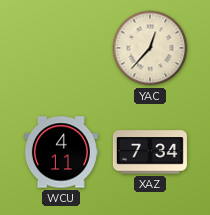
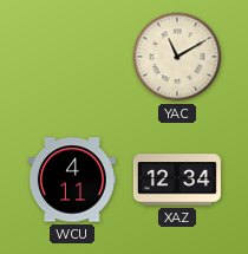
YAC: 12:37 -> 11:10 (177, 57)
XAZ: 7:34 -> 12:34 (177, 180)
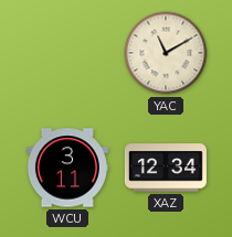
WCU: 4:11 -> 3:11 (67, 168)
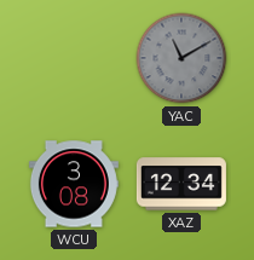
YAC dial: cream -> grey (181, 58)
WCU: 3:11 -> 3:08 (74, 184)
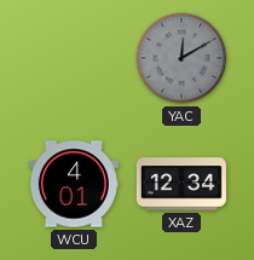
YAC: 11:10 -> 12:10 (181, 58)
WCU: 3:08 -> 4:01 (74, 184)
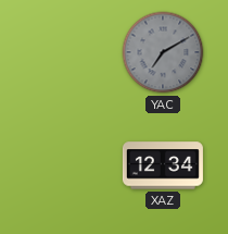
YAC: 12:10 -> 7:10 (163, 52)
WCU: 4:01 -> none (74, 184)
